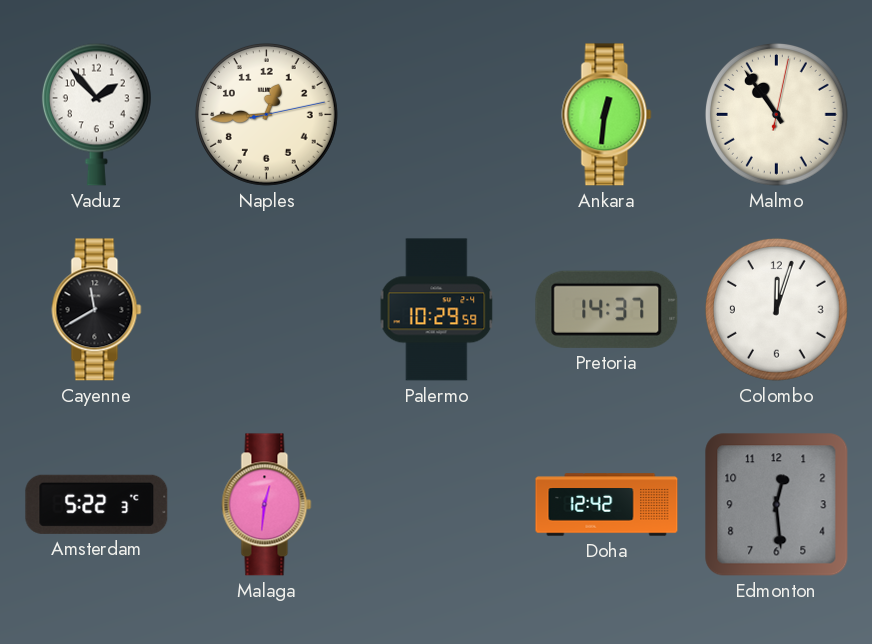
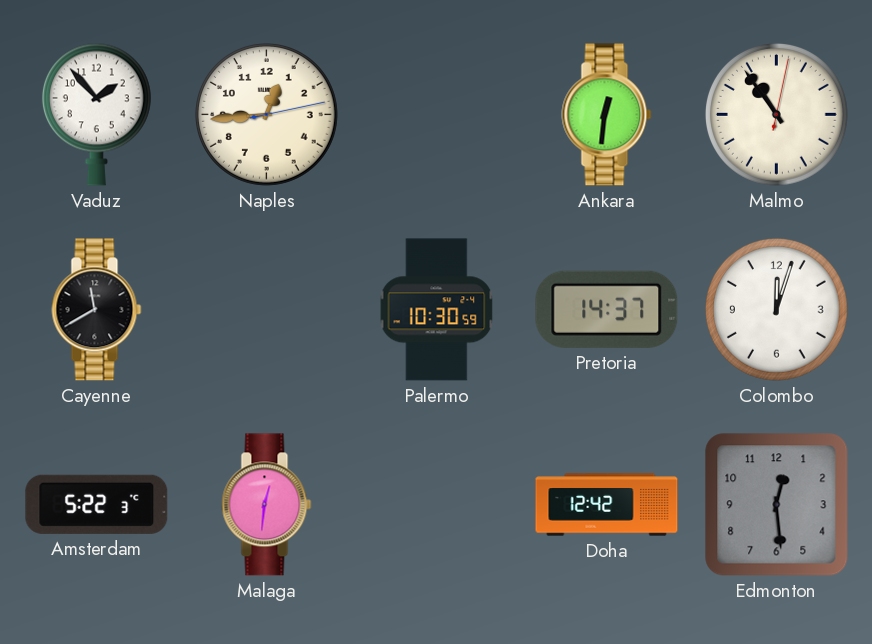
Palermo: 10:29 -> 10:30 (437, 310)
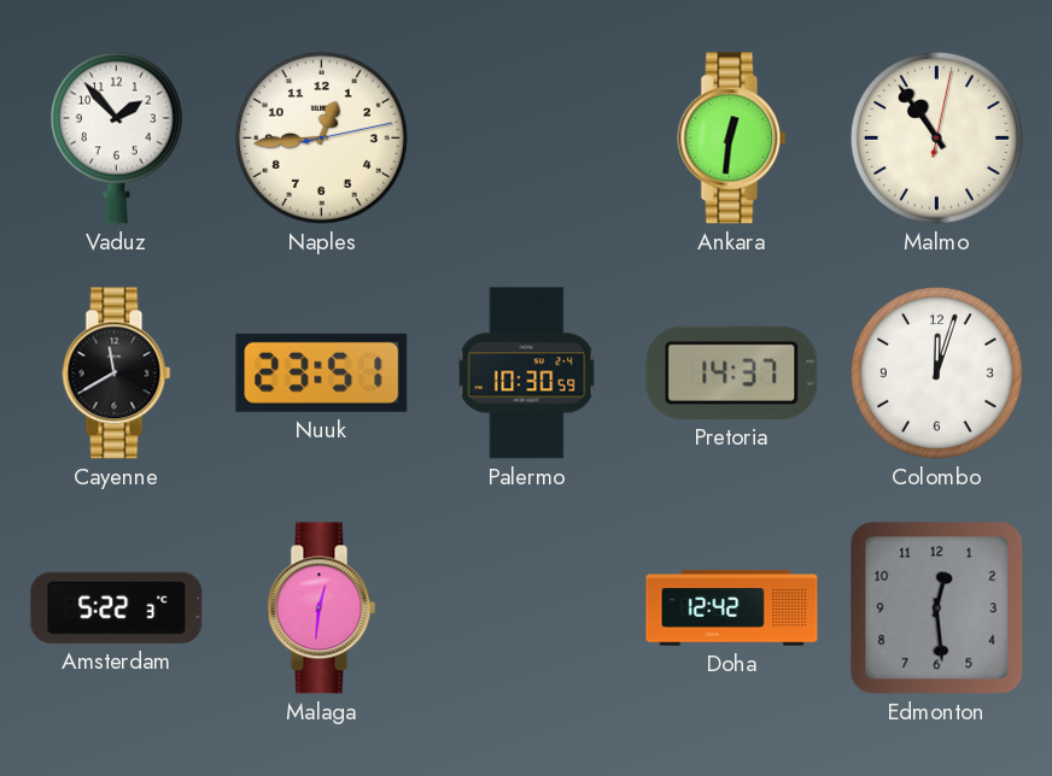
Nuuk: none -> 23:51 (322, 372)
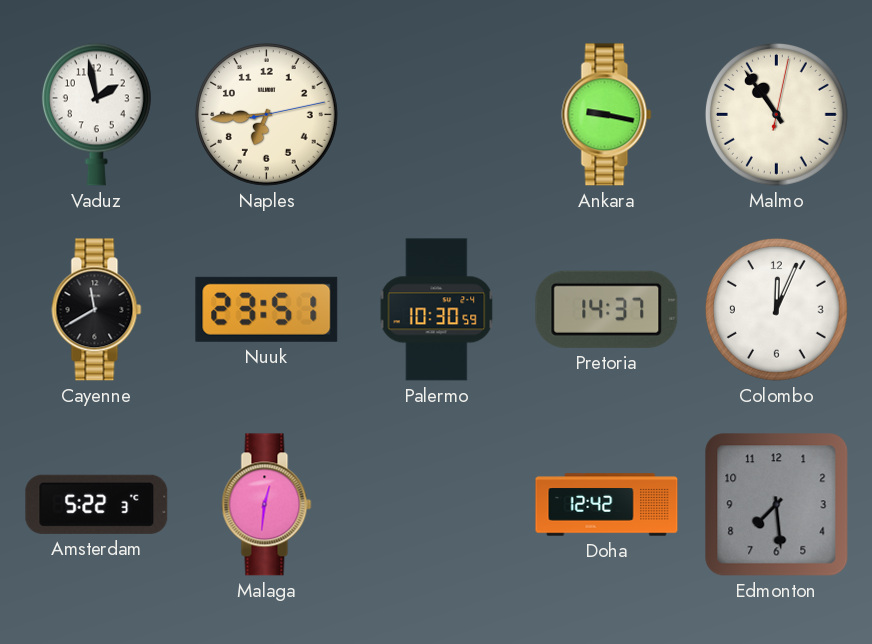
Vaduz: 1:53 -> 1:58 (96, 114)
Naples: 12:44 -> 6:44 (266, 114)
Ankara: 12:31 -> 9:17 (607, 115)
Colombo: 12:03 -> 12:04 (776, 309)
Edmonton: 12:29 -> 7:29 (777, 505)
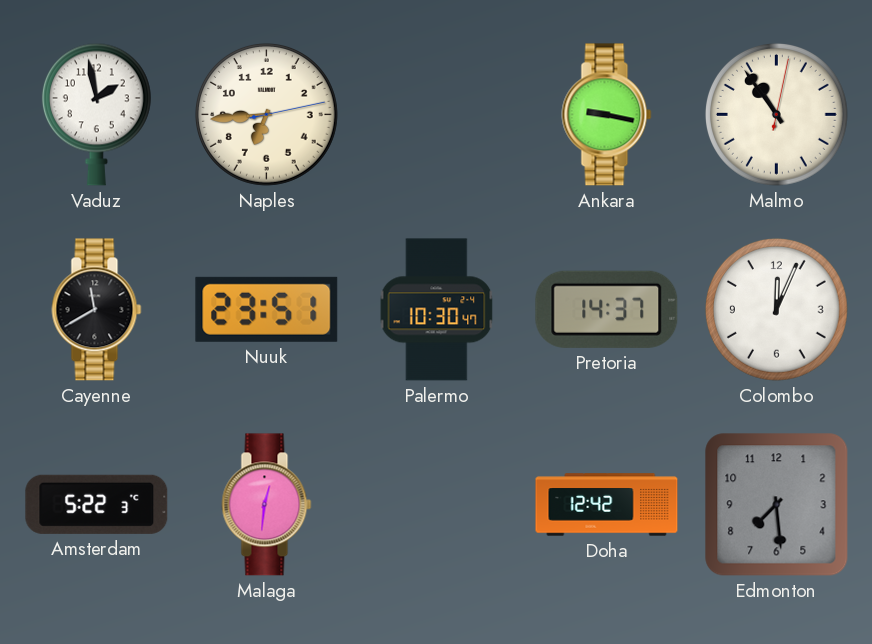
Palermo: 10:30:59 -> 10:30:47 (437, 310)
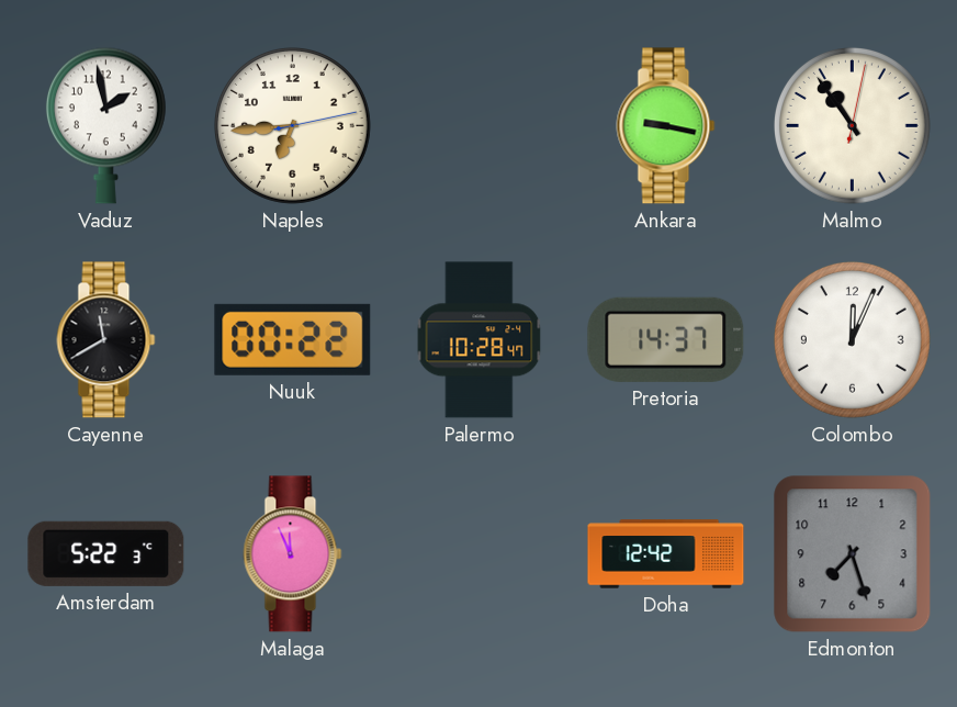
Nuuk: 23:51 -> 00:22 (293, 339)
Palermo: 10:30 -> 10:28 (480, 340)
Malaga: 12:31 -> 11:56 (293, 554)
Edmonton: 7:29 -> 7:27 (853, 554)
